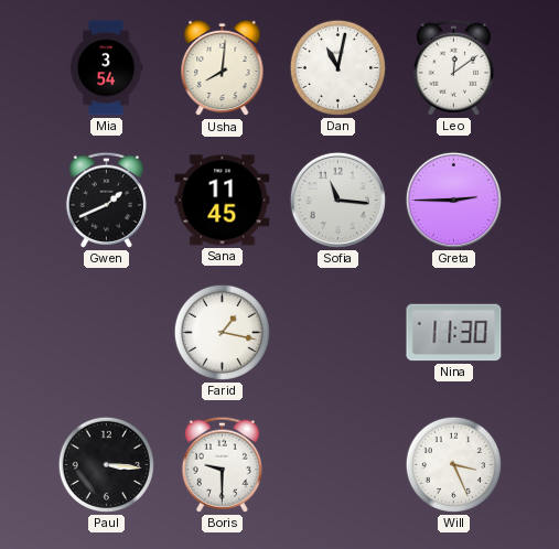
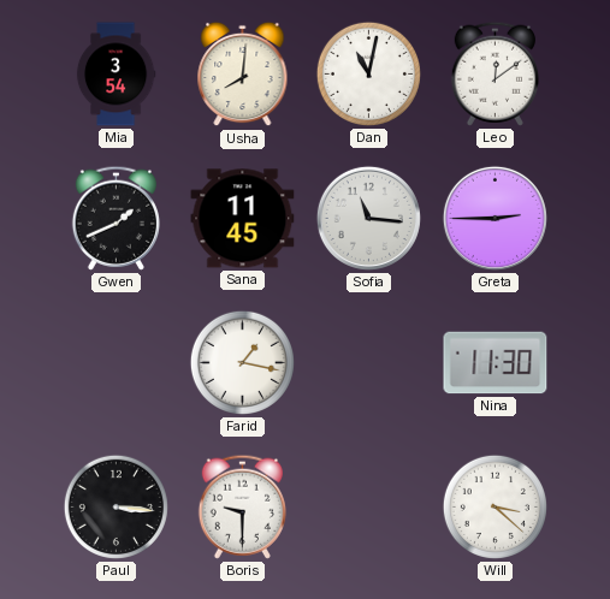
Will: 3:26 -> 3:22 (494, 506)
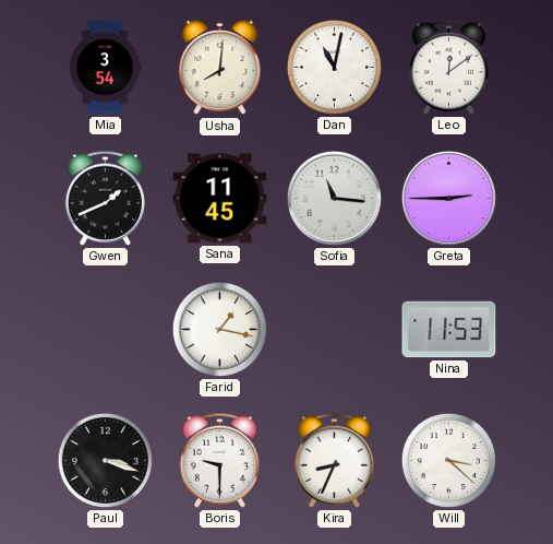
Nina: 11:30 -> 11:53 (449, 330)
Paul: 3:16 -> 3:18 (105, 460)
Kira: none -> 8:34 (334, 460)
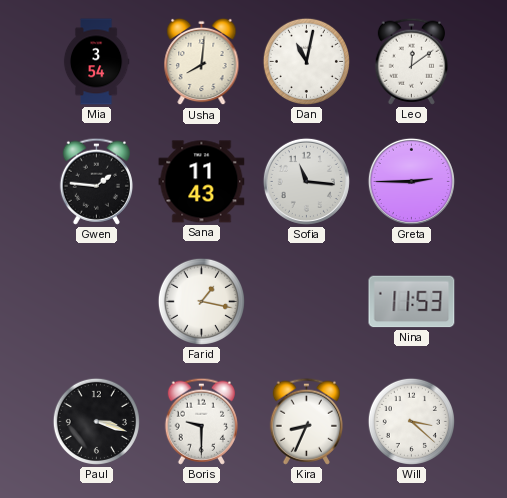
Gwen: 1:41 -> 1:46 (96, 181)
Sana: 11:45 -> 11:43 (202, 182)
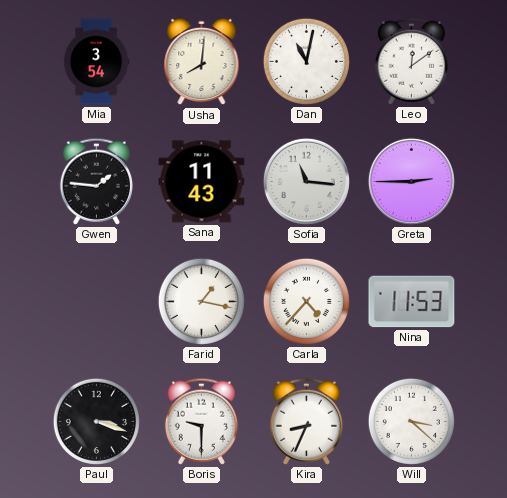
Carla: none -> 4:37 (306, 301)
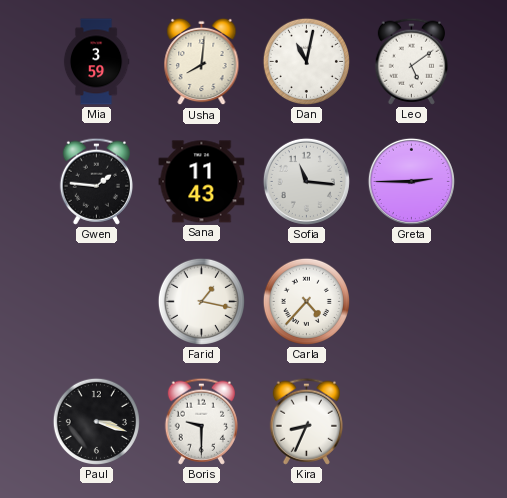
Mia: 3:54 -> 3:59 (96, 62)
Leo: 12:09 -> 5:09 (411, 61)
Nina: 11:53 -> none (412, 302)
Will: 3:22 -> none (411, 421)
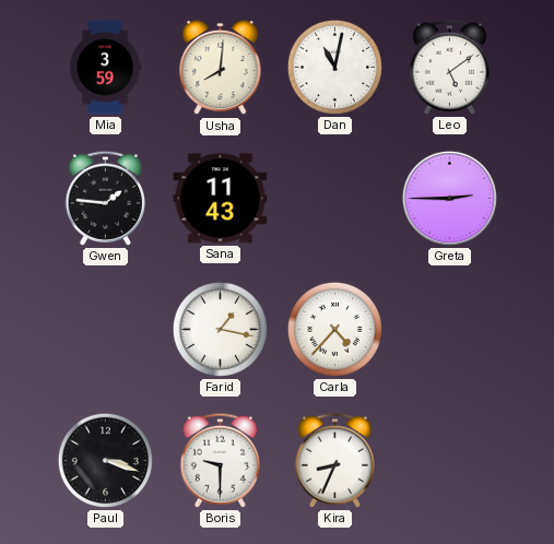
Sofia: 11:16 -> none (306, 181)
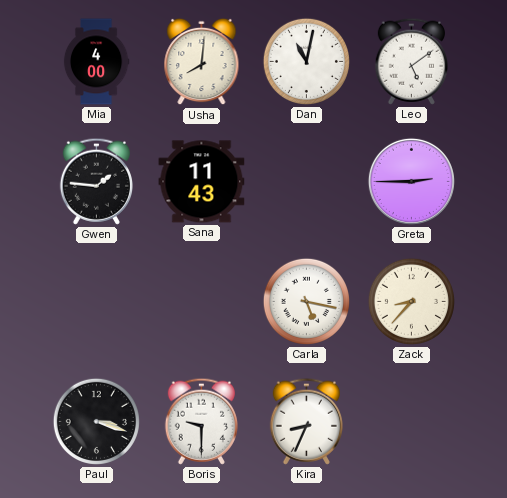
Mia: 3:59 -> 4:00 (96, 62)
Farid: 1:17 -> none (220, 329)
Carla: 4:37 -> 5:17 (306, 301)
Zack: none -> 8:37 (411, 301)
